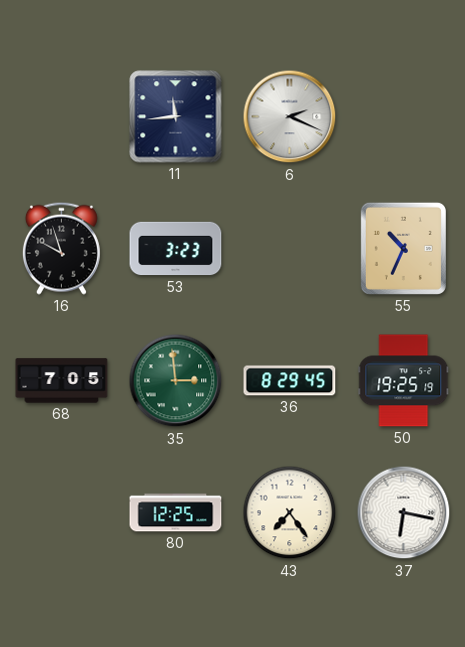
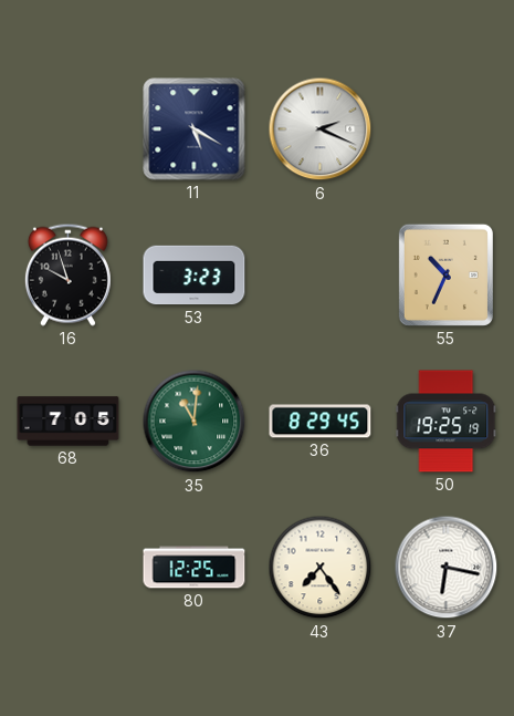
11: 11:44 -> 5:20 (195, 129)
35: 2:59 -> 11:01 (195, 422)
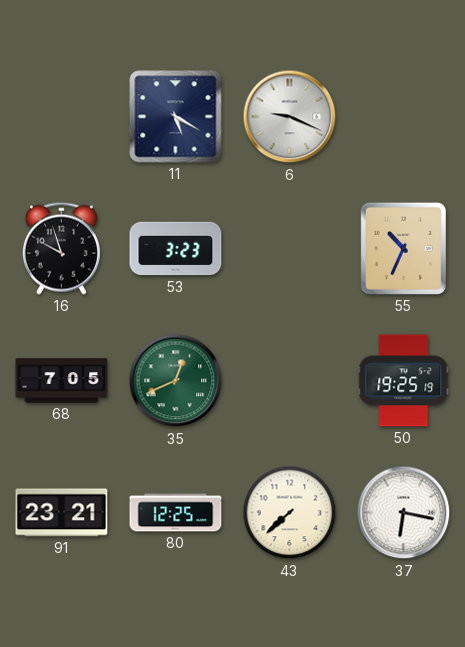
6: 2:19 -> 9:19 (290, 117)
35: 11:01 -> 12:41 (176, 381)
36: 8:29 -> none (321, 422)
91: none -> 23:21 (62, 513)
43: 7:24 -> 7:38 (290, 513)
